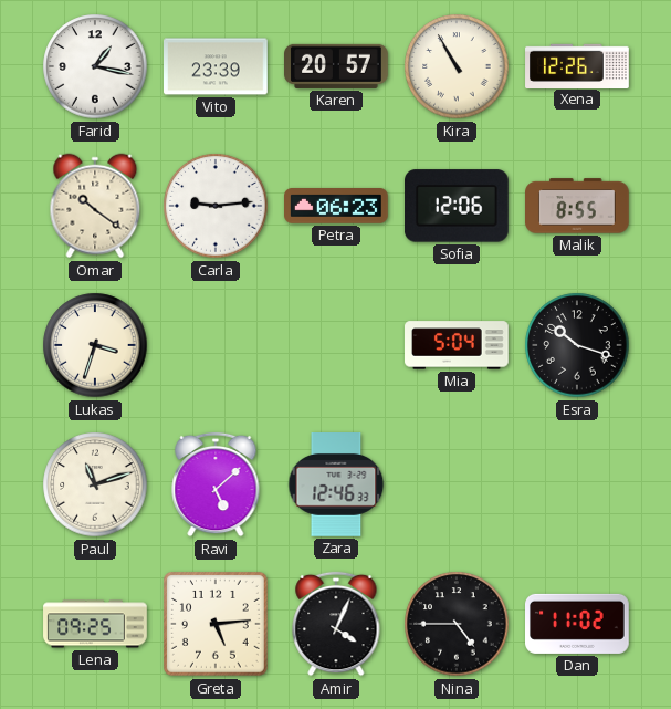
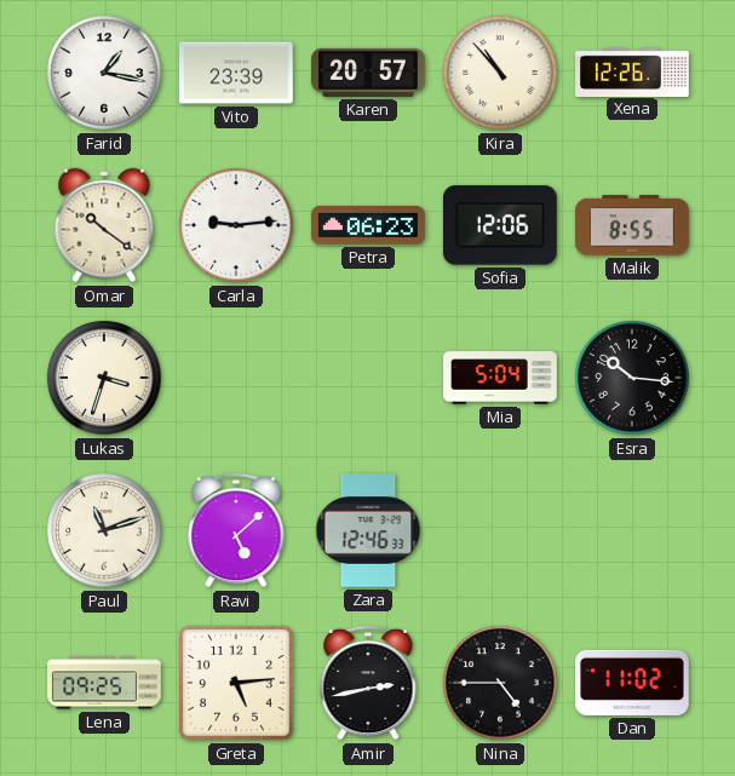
Kira: 10:55 -> 10:53 (500, 73)
Esra: 10:18 -> 10:16 (632, 378)
Amir: 4:04 -> 2:43 (368, 683)
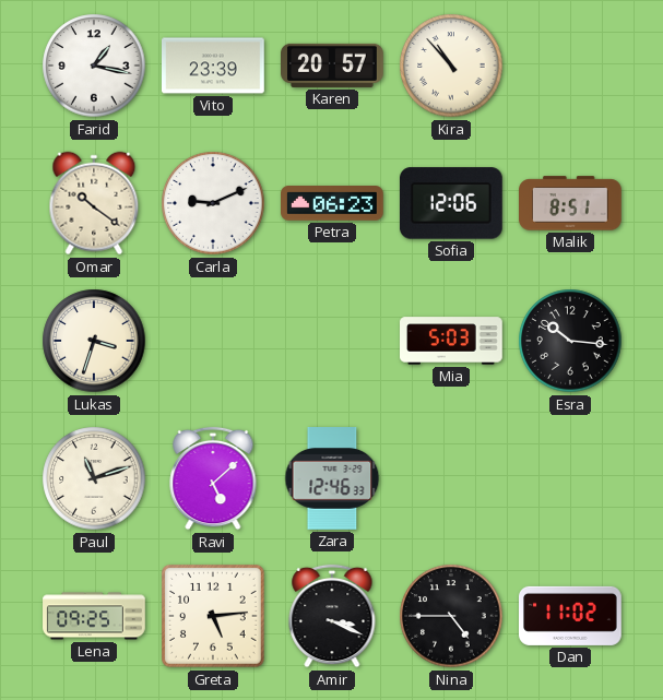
Xena: 12:26 -> none (632, 71)
Carla: 9:14 -> 9:11 (213, 203)
Malik: 8:55 -> 8:51 (571, 203)
Mia: 5:04 -> 5:03 (452, 341)
Amir: 2:43 -> 3:19 (332, 616)
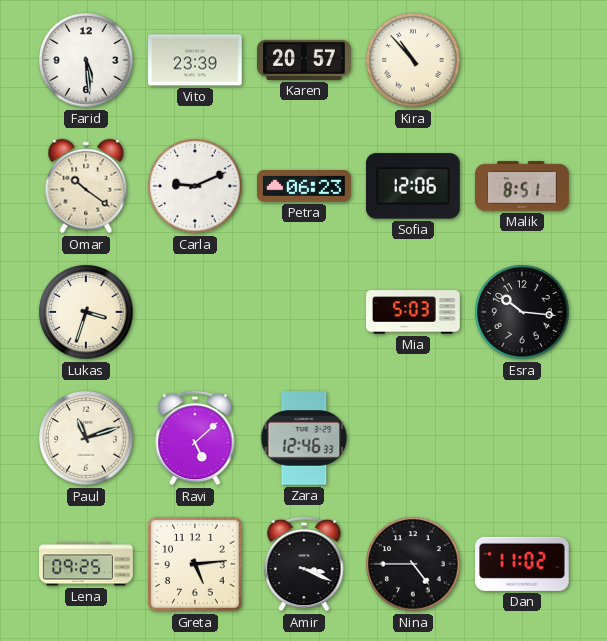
Farid: 1:17 -> 5:29 (86, 60)
